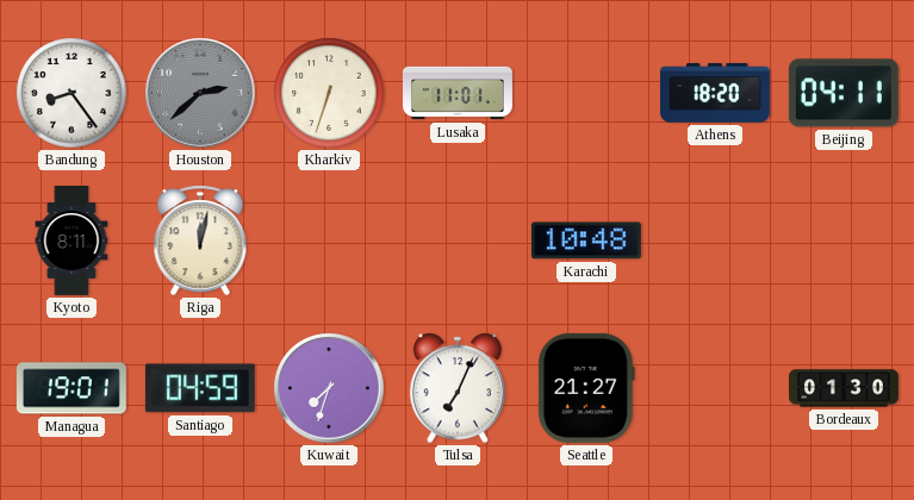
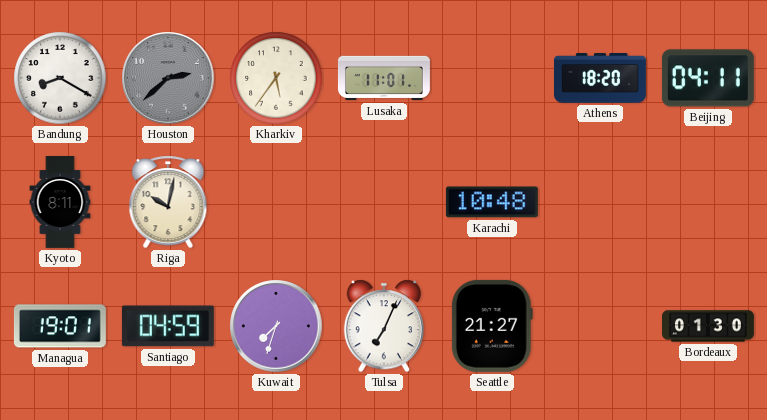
Bandung: 8:24 -> 8:20 (60, 78)
Kharkiv: 6:33 -> 5:36 (276, 78)
Riga: 12:02 -> 10:02 (168, 202)
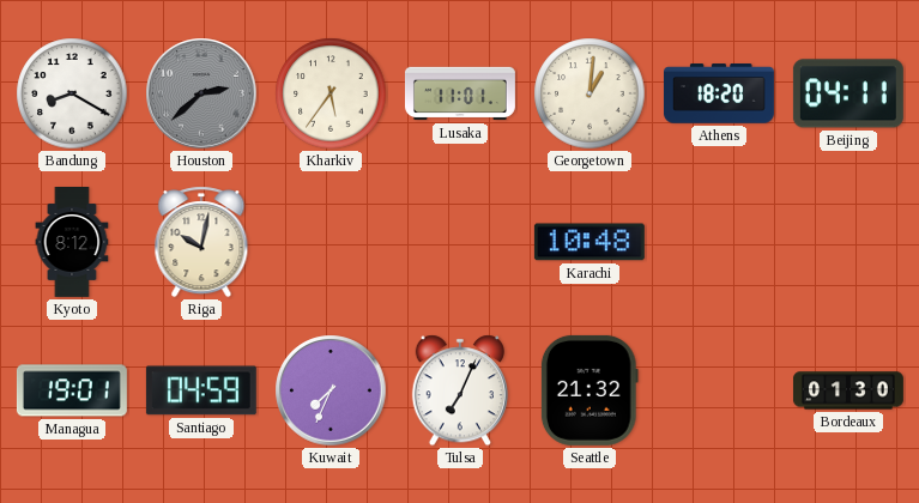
Georgetown: none -> 1:01 (590, 93)
Kyoto: 8:11 -> 8:12 (72, 243)
Kuwait: 7:33 -> 7:34 (331, 390)
Seattle: 21:27 -> 21:32 (590, 390)
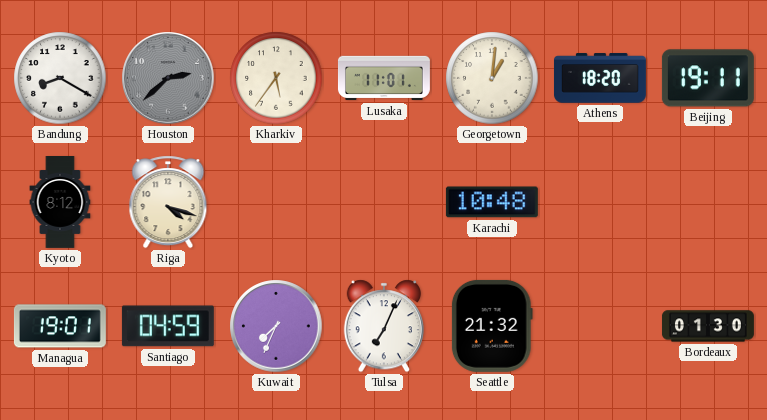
Beijing: 04:11 -> 19:11 (708, 78)
Riga: 10:02 -> 4:18 (168, 202)
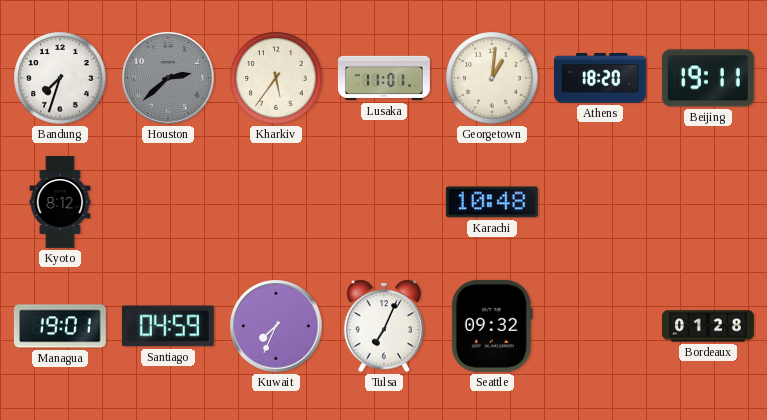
Bandung: 8:20 -> 7:33 (60, 78)
Riga: 4:18 -> none (168, 202)
Seattle: 21:32 -> 09:32 (492, 326)
Bordeaux: 01:30 -> 01:28 (708, 326)
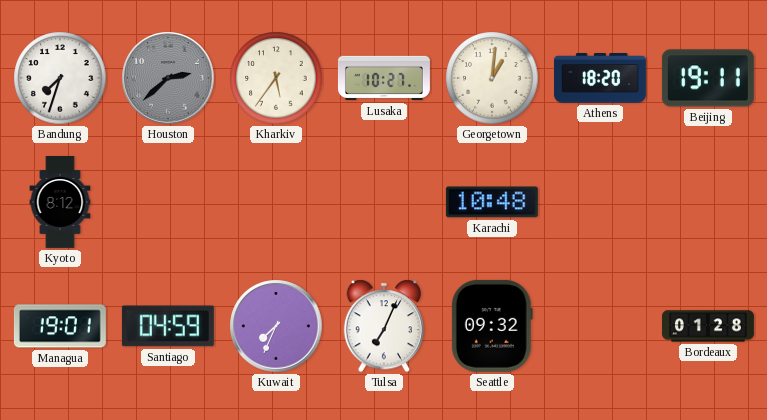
Lusaka: 11:01 -> 10:27 (384, 78)
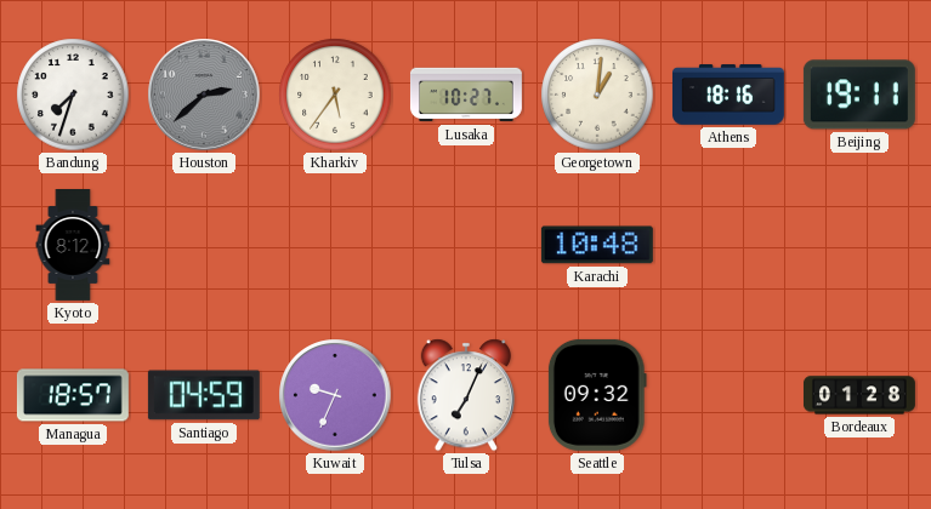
Athens: 18:20 -> 18:16 (728, 95)
Managua: 19:01 -> 18:57 (73, 395)
Kuwait: 7:34 -> 9:34 (335, 395)
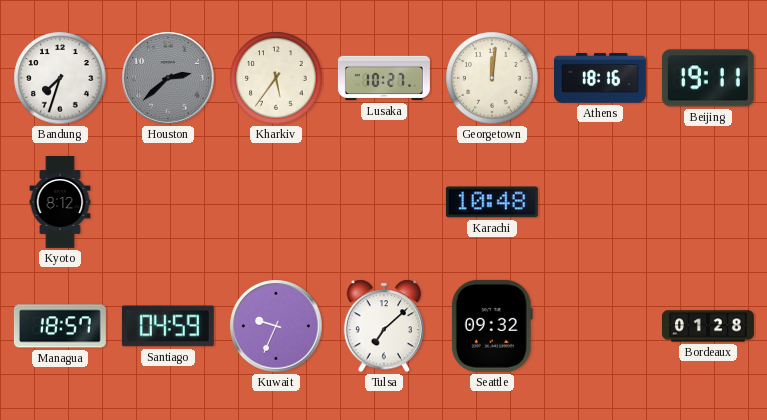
Georgetown: 1:01 -> 12:01 (492, 78)
Tulsa: 7:04 -> 7:08 (383, 326)
